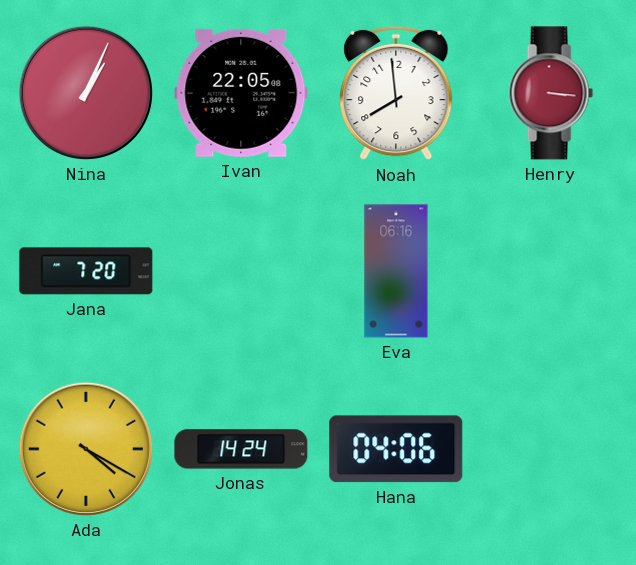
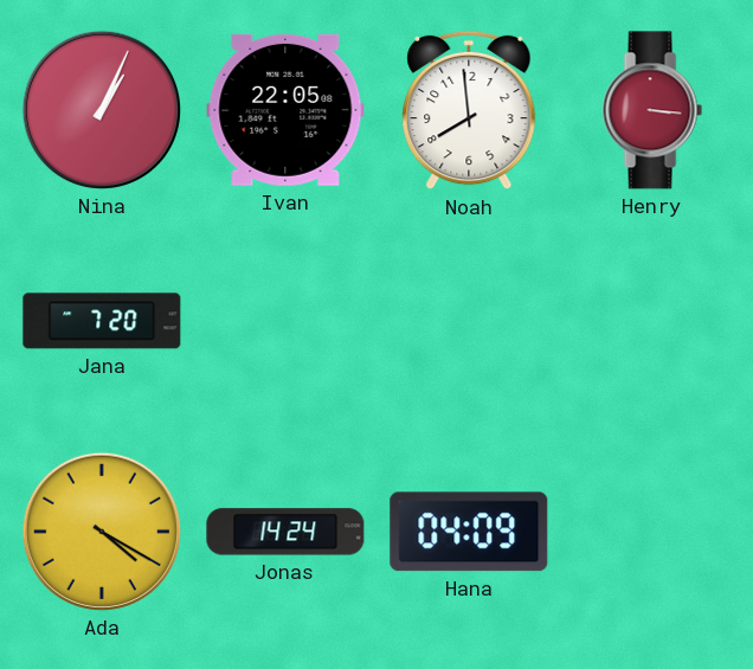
Eva: 06:16 -> none (396, 271)
Hana: 04:06 -> 04:09 (469, 532)
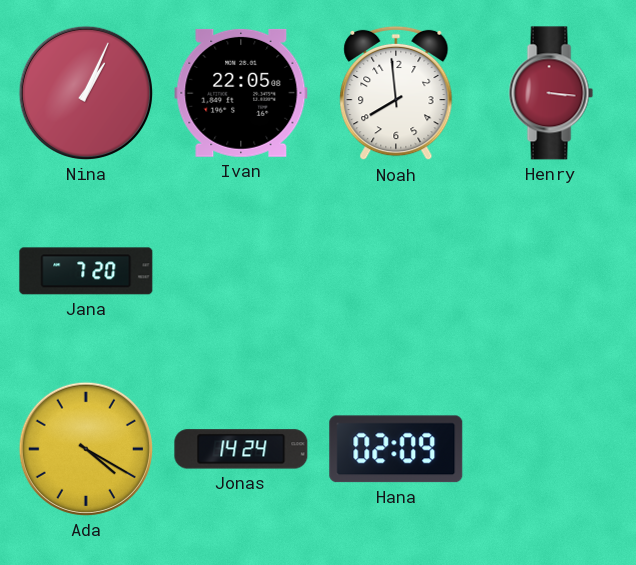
Hana: 04:09 -> 02:09 (396, 449)
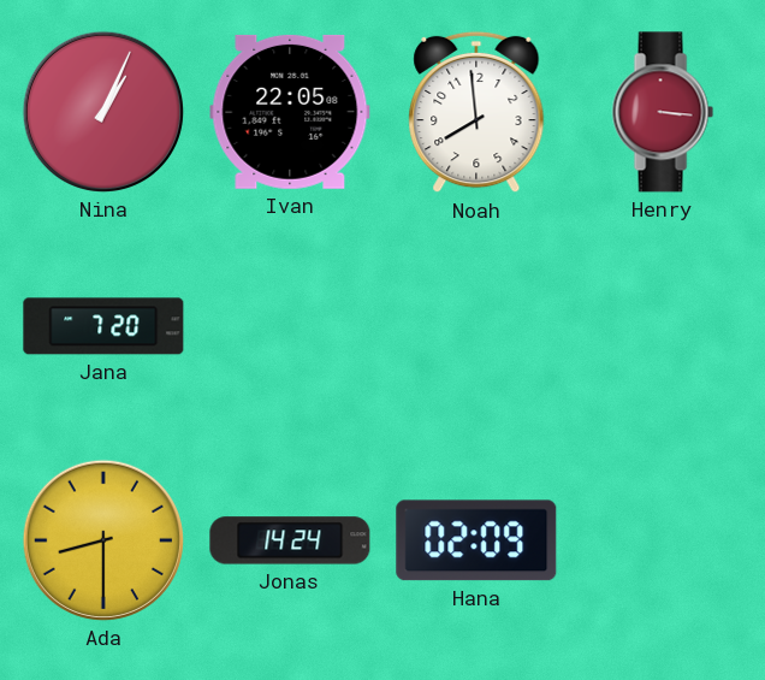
Ada: 4:20 -> 8:30 (103, 540)
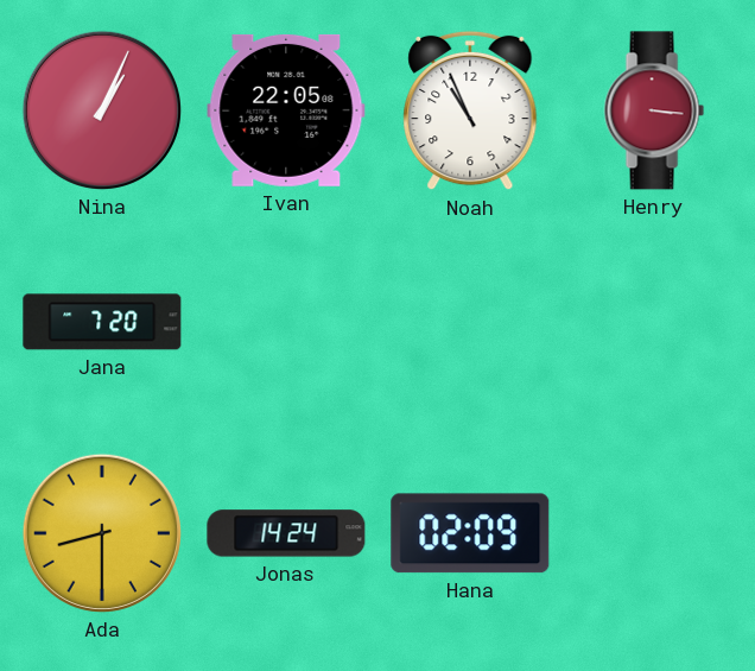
Noah: 7:59 -> 10:56 (470, 110)
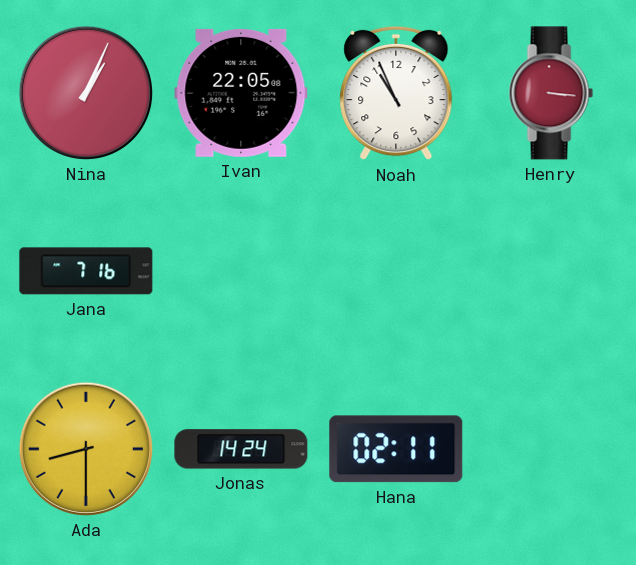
Jana: 7:20 -> 7:16 (86, 271)
Hana: 02:09 -> 02:11 (396, 449)
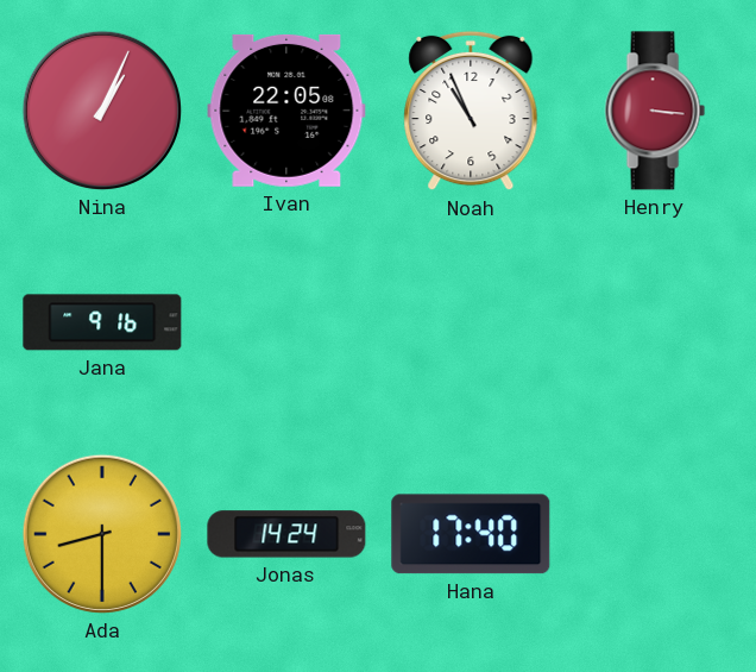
Jana: 7:16 -> 9:16 (102, 322)
Hana: 02:11 -> 17:40 (471, 534)
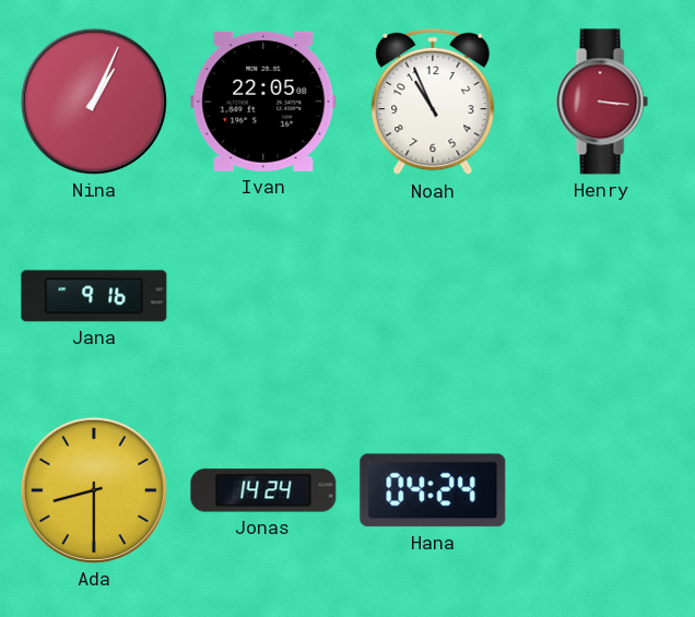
Hana: 17:40 -> 04:24 (433, 490)
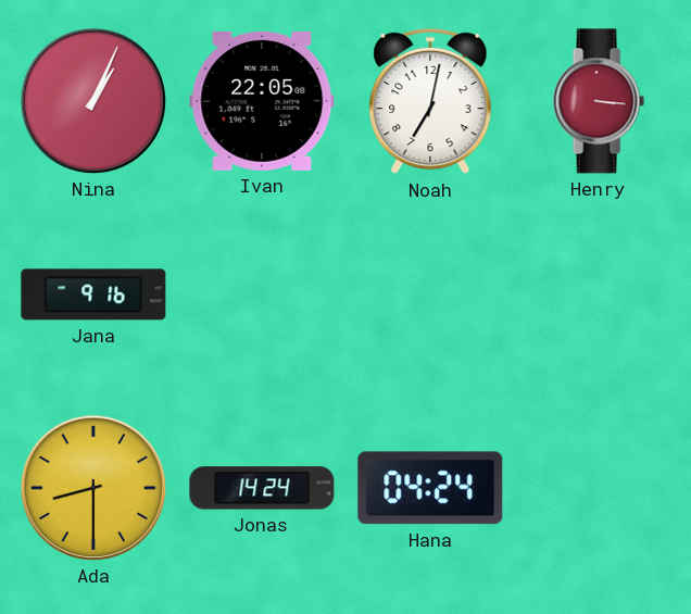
Noah: 10:56 -> 7:02 (430, 101)
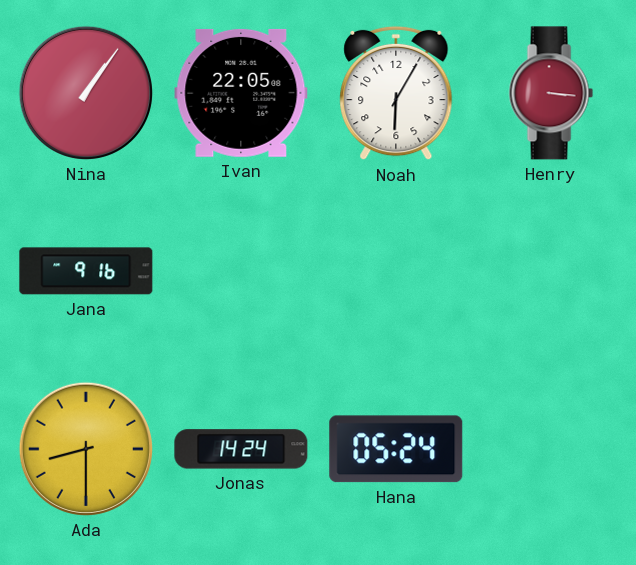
Nina: 1:04 -> 1:06 (86, 93)
Noah: 7:02 -> 6:05 (396, 93)
Hana: 04:24 -> 05:24 (396, 449)
